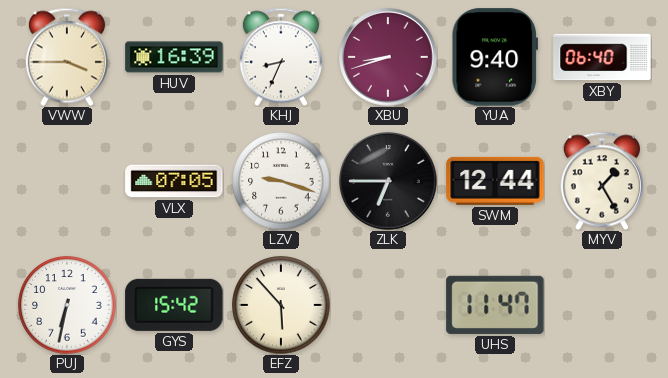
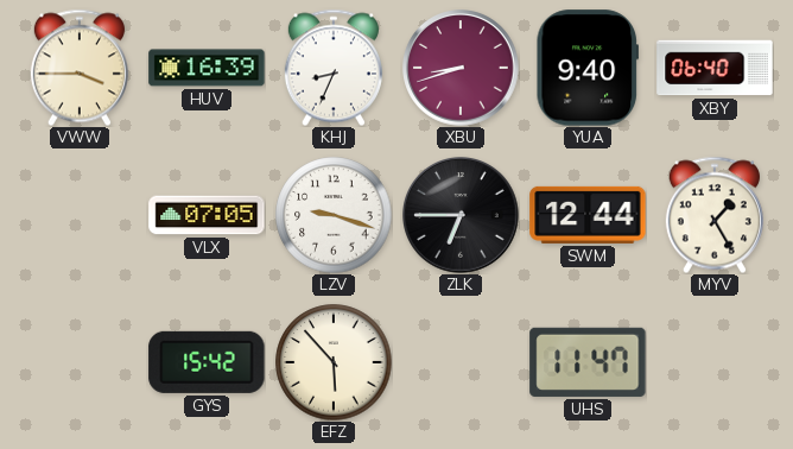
PUJ: 6:32 -> none (67, 305)
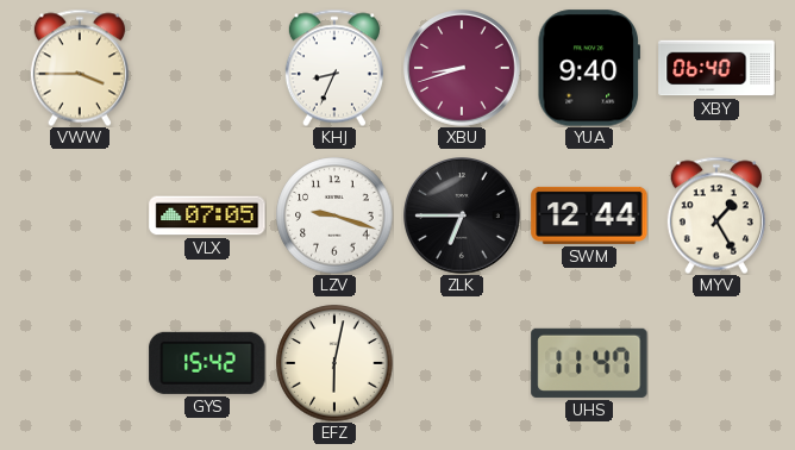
HUV: 16:39 -> none (207, 68)
EFZ: 5:53 -> 6:02 (334, 363)
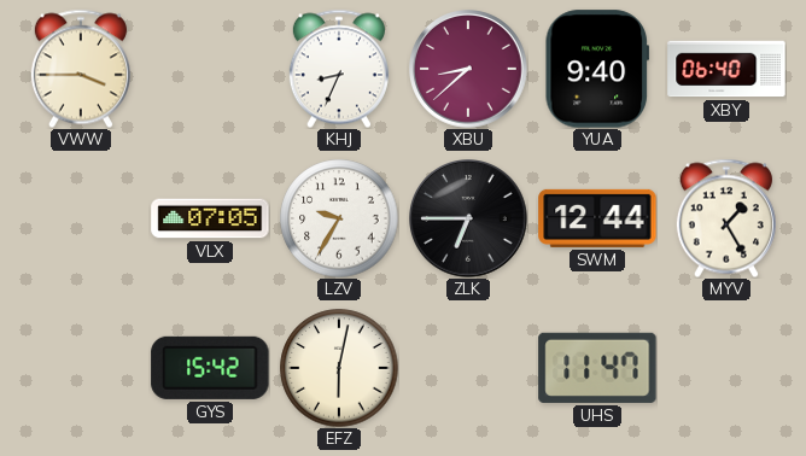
XBU: 8:42 -> 8:38 (468, 69)
LZV: 9:18 -> 9:35 (339, 218)
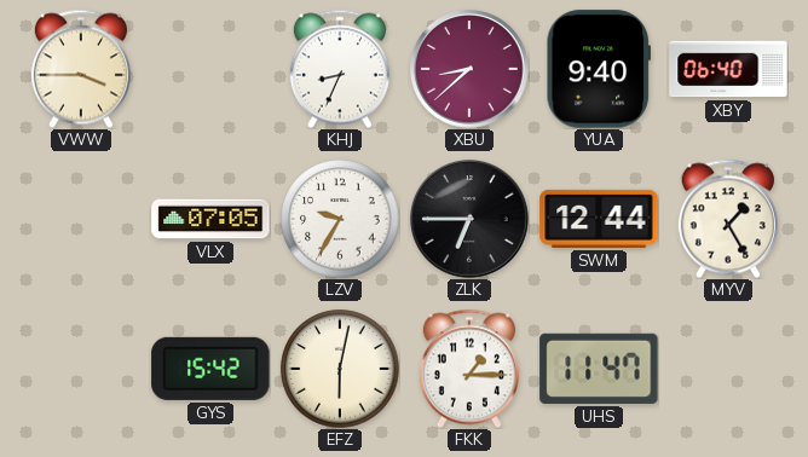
FKK: none -> 1:15 (469, 369)
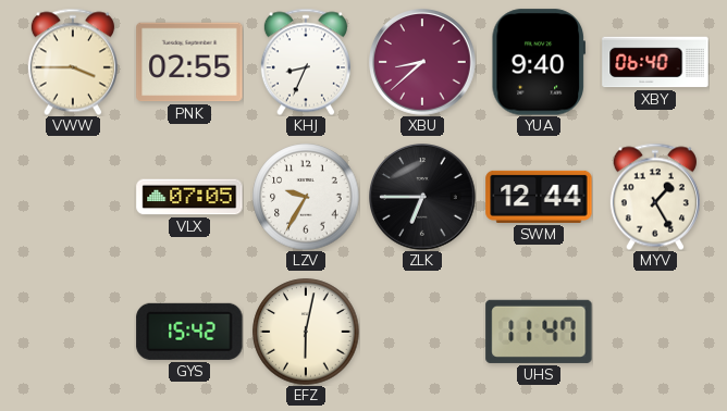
PNK: none -> 02:55 (189, 62)
FKK: 1:15 -> none (469, 369)
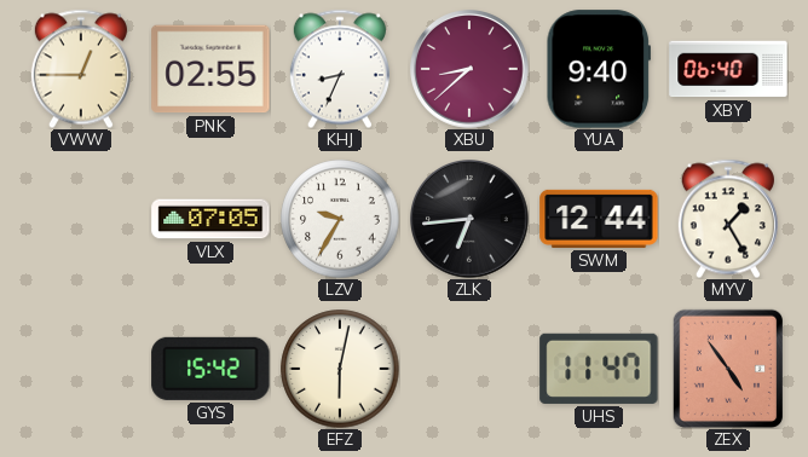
VWW: 3:45 -> 12:45 (81, 69)
ZLK: 6:45 -> 6:44 (469, 219)
ZEX: none -> 4:54 (727, 368)
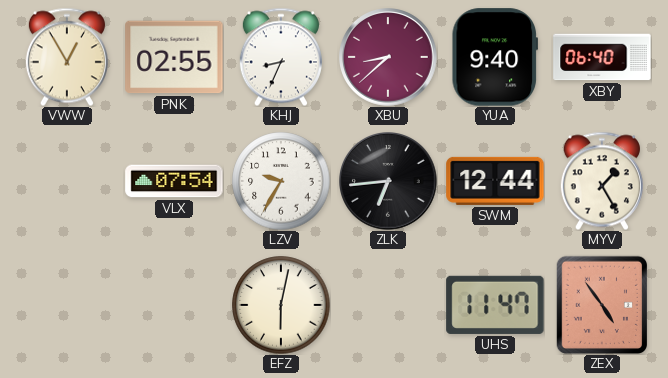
VWW: 12:45 -> 12:55 (67, 57)
VLX: 07:05 -> 07:54 (174, 181)
GYS: 15:42 -> none (210, 369)
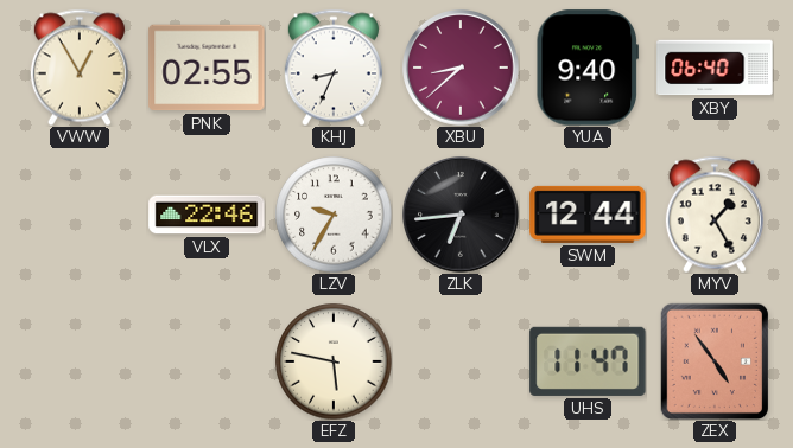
VLX: 07:54 -> 22:46 (207, 215)
EFZ: 6:02 -> 5:47 (334, 361)
